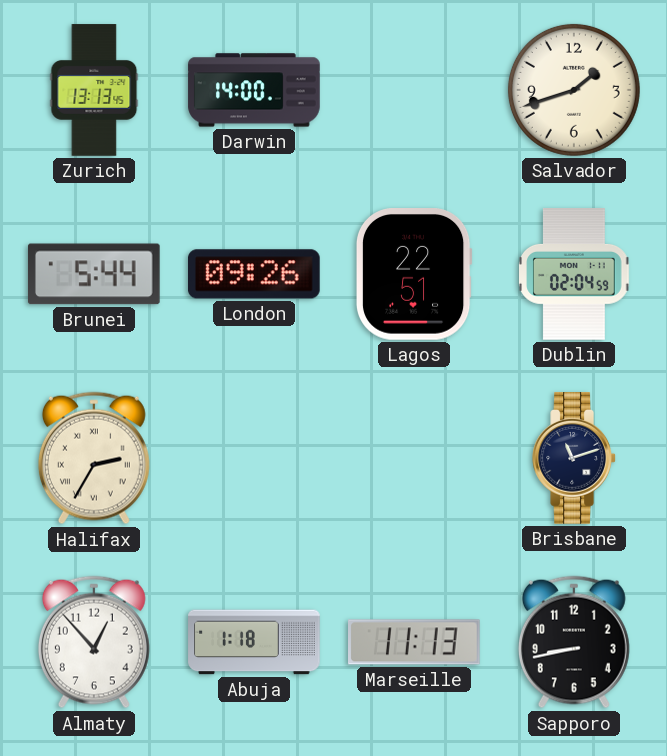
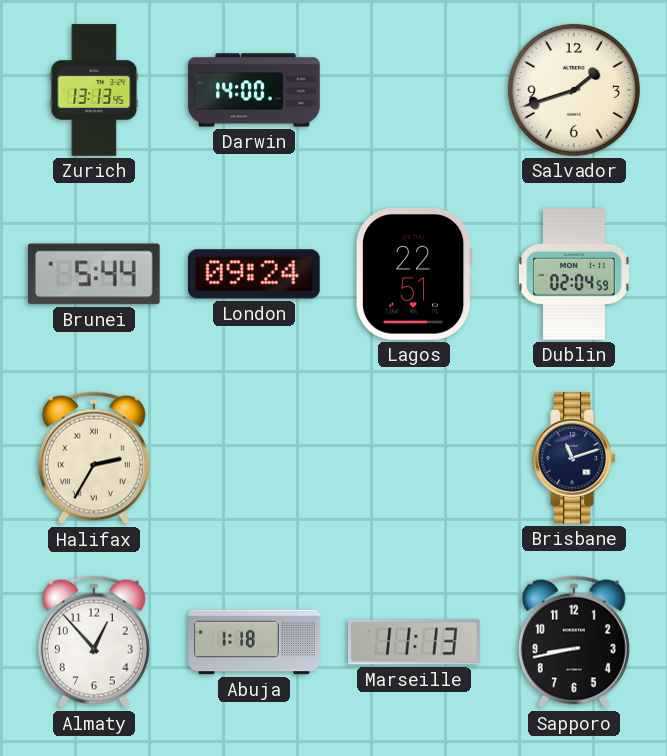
London: 09:26 -> 09:24 (255, 274)
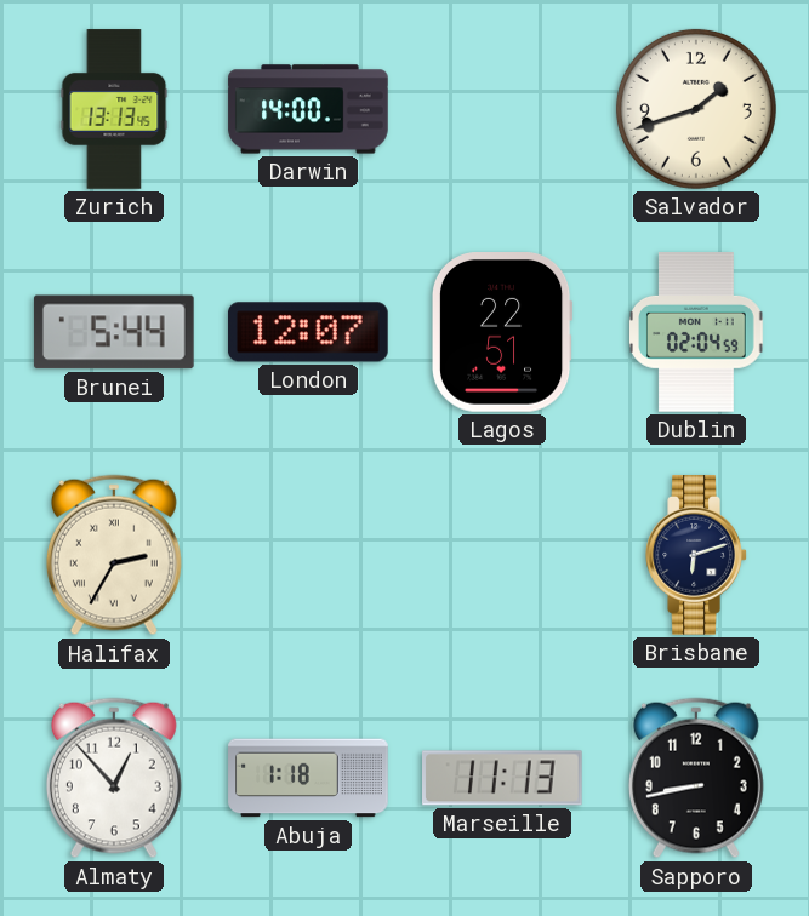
London: 09:24 -> 12:07 (309, 332)
Brisbane: 11:12 -> 6:12 (696, 555)
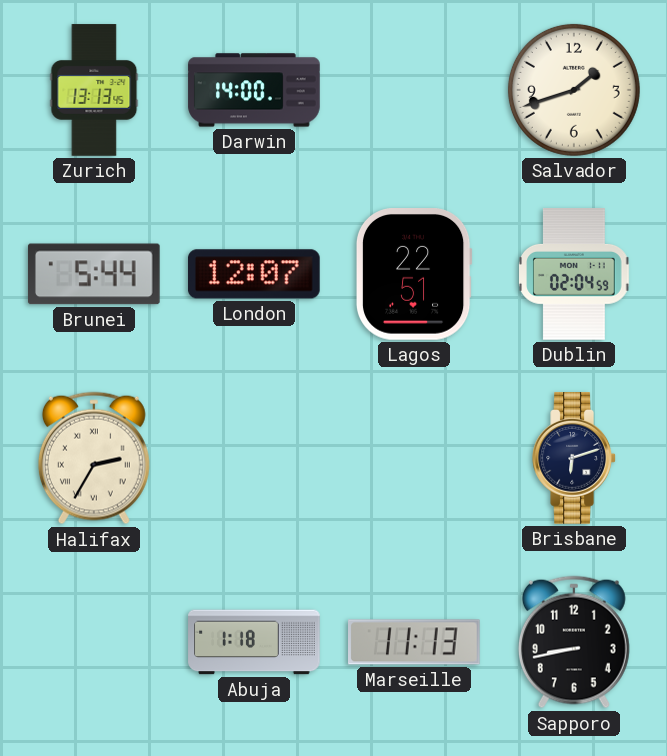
Almaty: 12:53 -> none (114, 778)
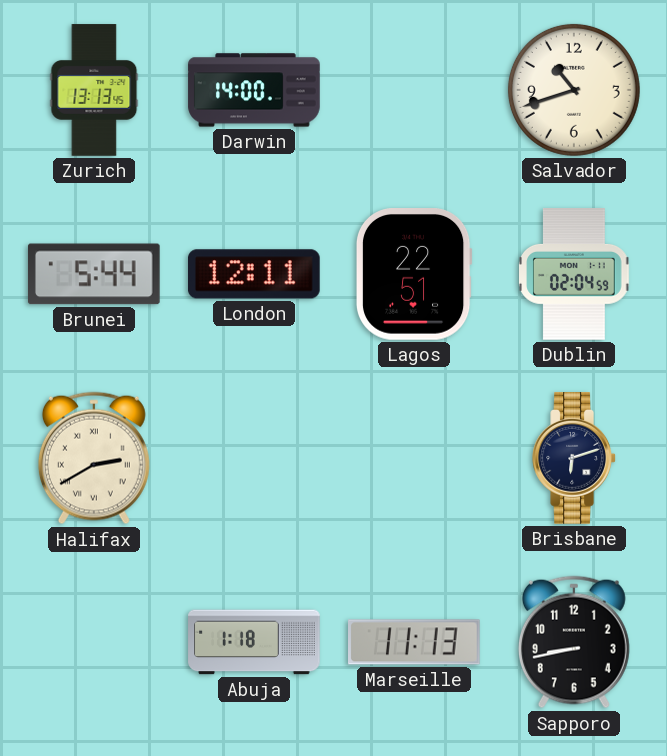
Salvador: 1:42 -> 10:42 (574, 90)
London: 12:07 -> 12:11 (255, 274)
Halifax: 2:35 -> 2:40 (94, 458)
